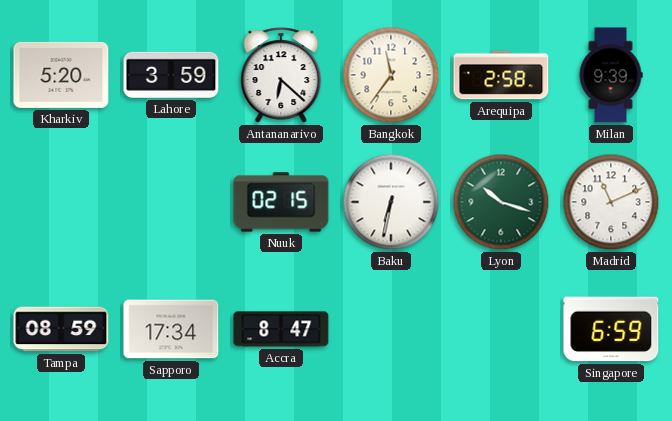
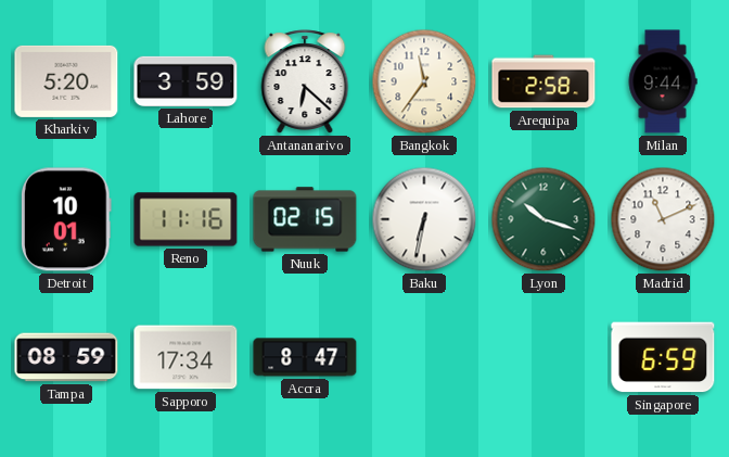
Milan: 9:39 -> 9:44 (663, 81)
Detroit: none -> 10:01 (67, 219)
Reno: none -> 11:16 (186, 219)
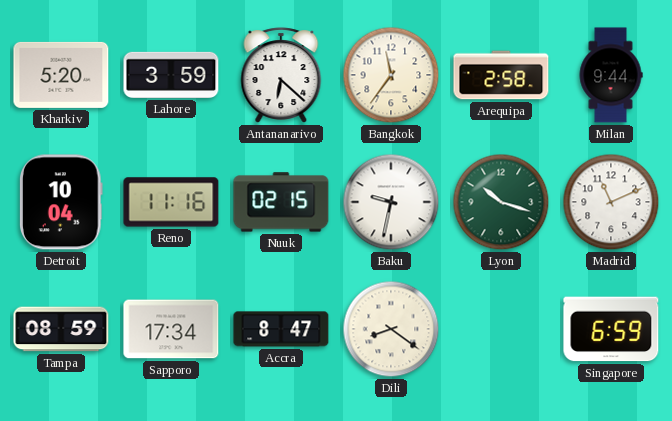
Detroit: 10:01 -> 10:04 (62, 202)
Baku: 6:32 -> 9:32 (391, 202)
Dili: none -> 8:21 (391, 329)
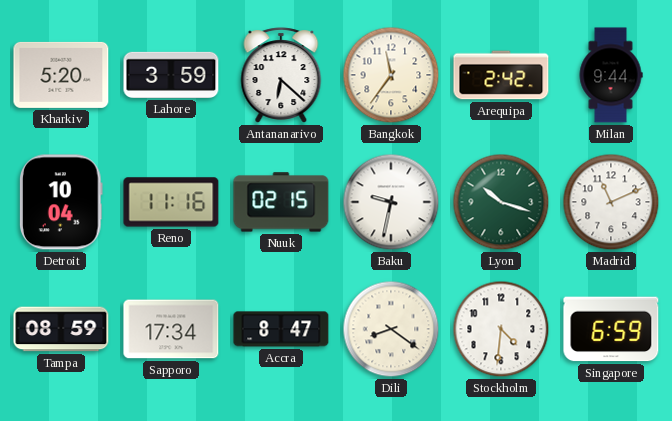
Arequipa: 2:58 -> 2:42 (501, 75)
Stockholm: none -> 4:31 (501, 329)
